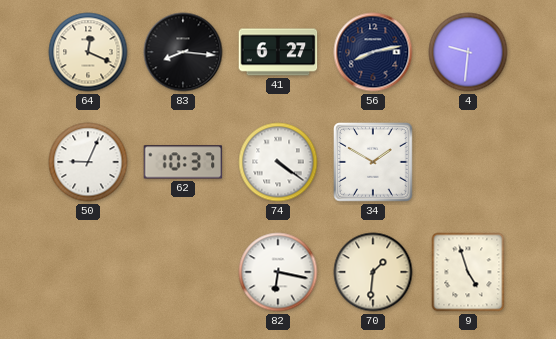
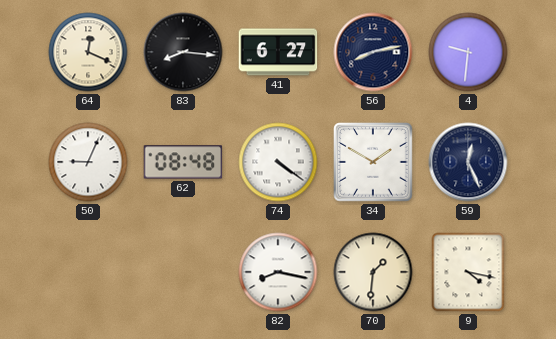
62: 10:37 -> 08:48 (183, 162)
59: none -> 12:26 (468, 162)
82: 6:17 -> 8:17 (278, 272)
9: 4:57 -> 4:17 (468, 272)
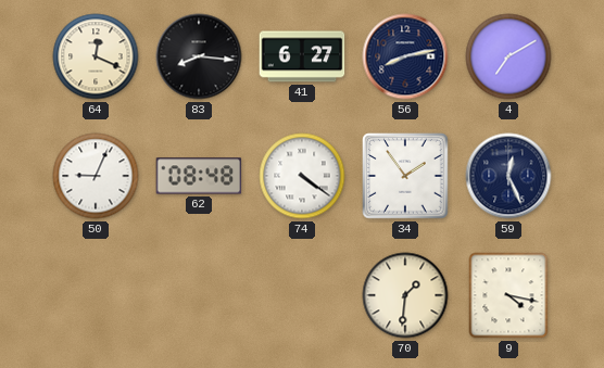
4: 9:31 -> 7:10 (508, 56)
34: 1:50 -> 1:54 (405, 176)
82: 8:17 -> none (278, 272)
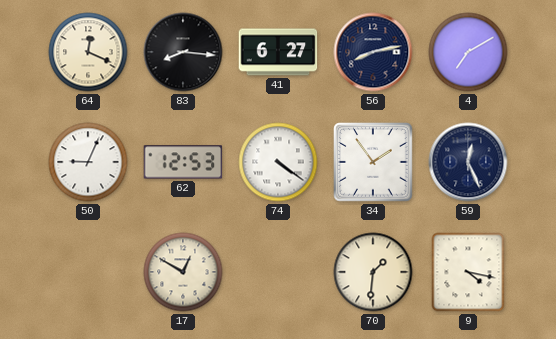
62: 08:48 -> 12:53 (183, 162)
17: none -> 12:50 (183, 272)
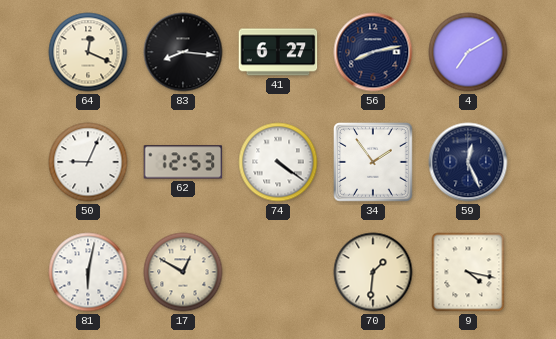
81: none -> 6:02 (88, 272)
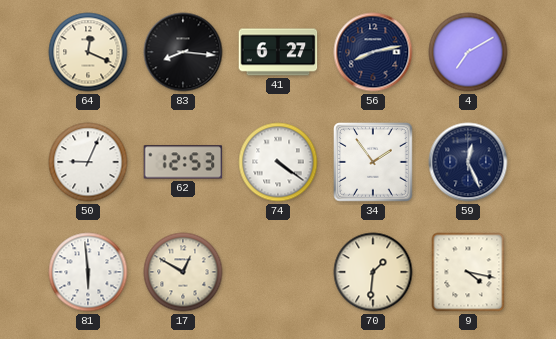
81: 6:02 -> 5:59 (88, 272)
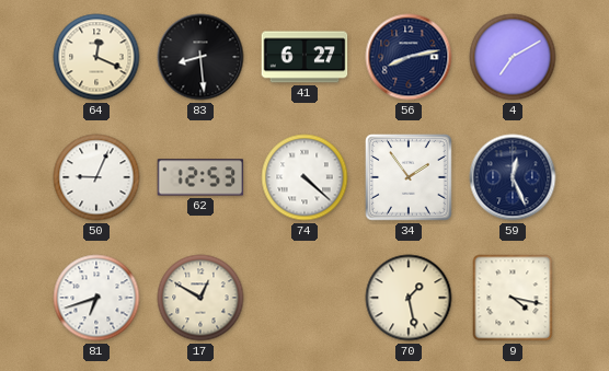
83: 8:16 -> 8:29 (200, 57)
74: 4:21 -> 4:22 (304, 177)
81: 5:59 -> 6:42 (96, 298)
70: 1:31 -> 1:28 (409, 298)
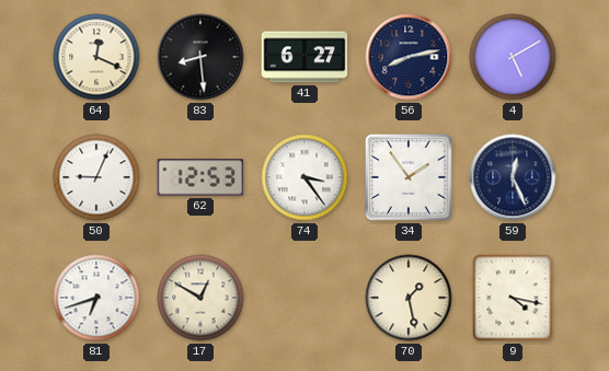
4: 7:10 -> 5:10 (513, 57)
74: 4:22 -> 3:24 (304, 177)
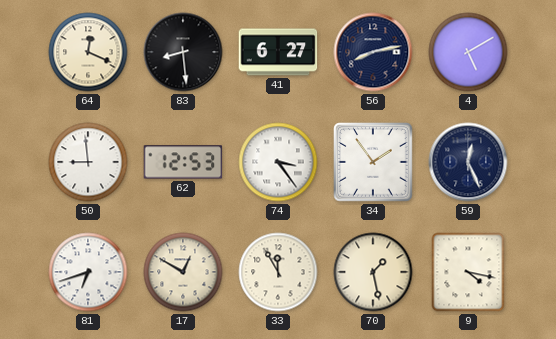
50: 9:04 -> 8:59 (88, 162)
33: none -> 11:55 (278, 272)
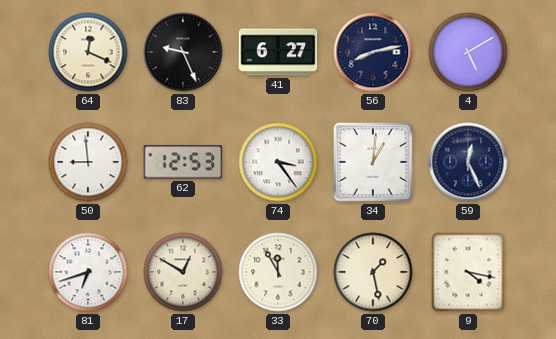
83: 8:29 -> 9:26 (183, 52)
34: 1:54 -> 1:01 (373, 162)
